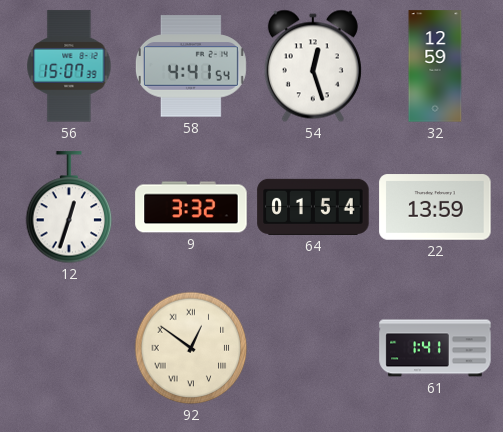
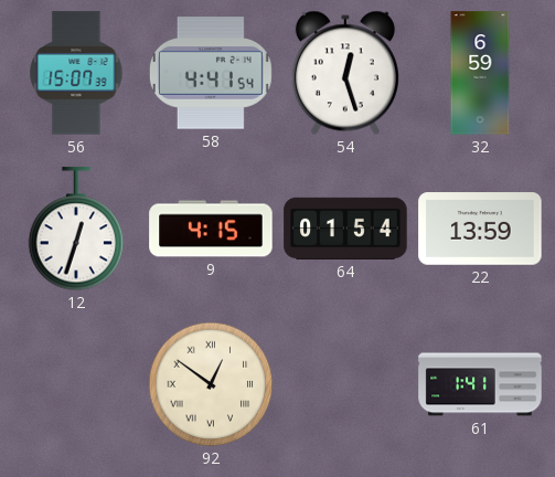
32: 12:59 -> 6:59 (480, 73)
9: 3:32 -> 4:15 (211, 229)
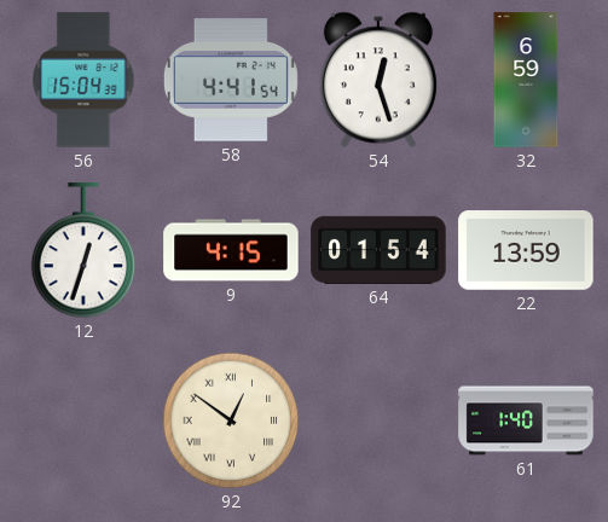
56: 15:07 -> 15:04 (83, 80)
61: 1:41 -> 1:40 (526, 420)
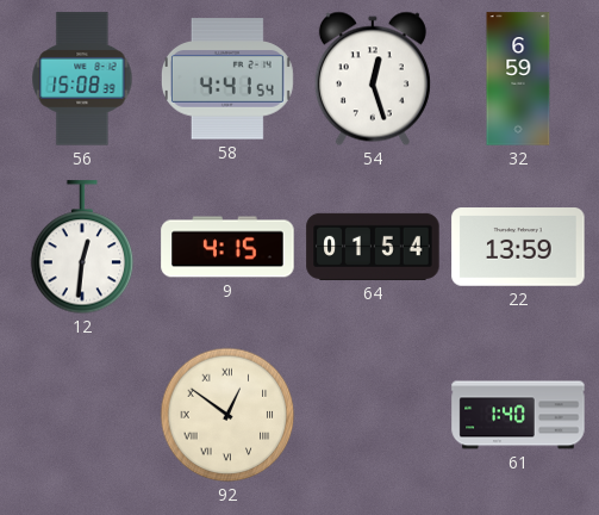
56: 15:04 -> 15:08 (82, 79)
12: 12:33 -> 12:31 (82, 248)
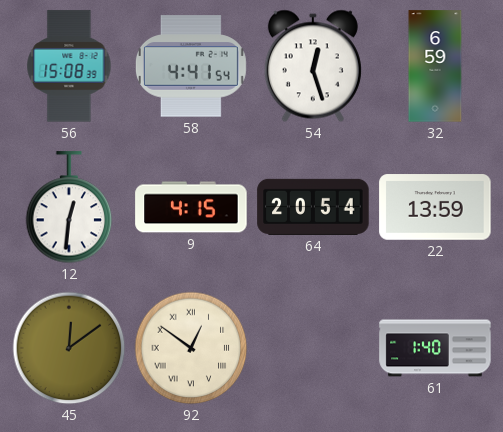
64: 01:54 -> 20:54 (313, 207)
45: none -> 12:09 (69, 348)
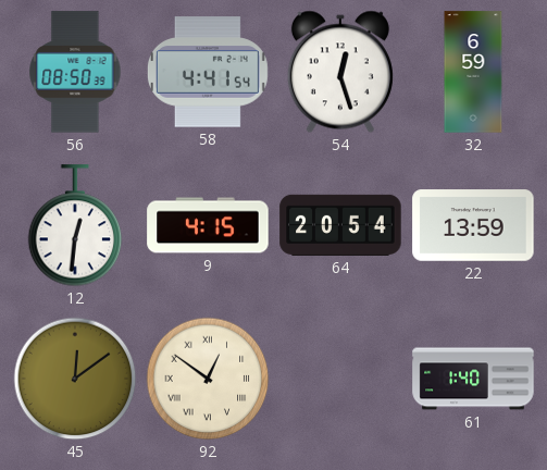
56: 15:08 -> 08:50 (75, 72)
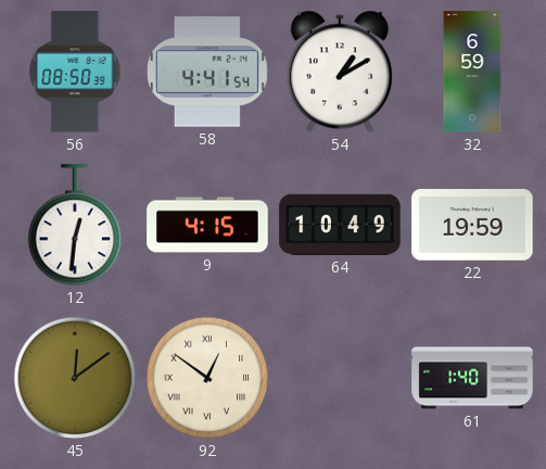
54: 12:27 -> 1:10 (340, 72)
64: 20:54 -> 10:49 (340, 225)
22: 13:59 -> 19:59 (472, 225)
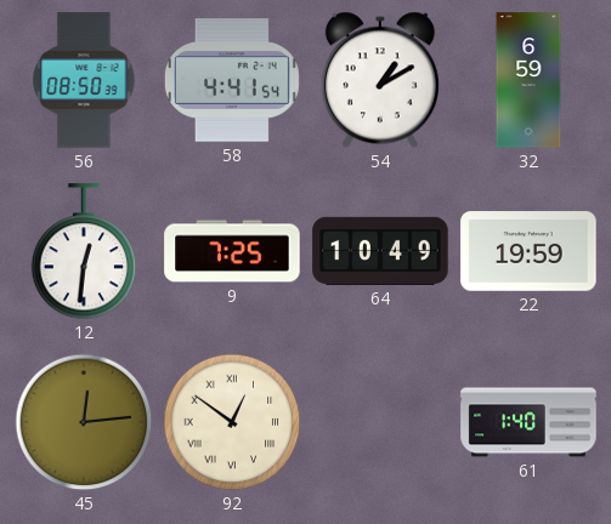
9: 4:15 -> 7:25 (232, 251)
45: 12:09 -> 12:14 (84, 422)
